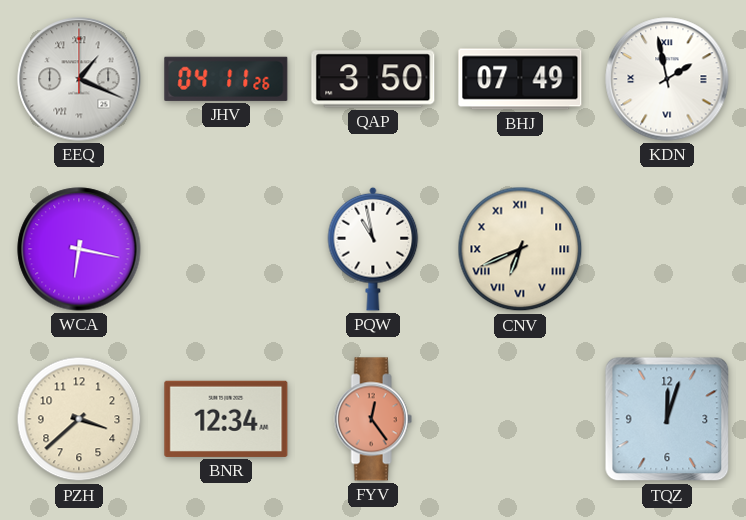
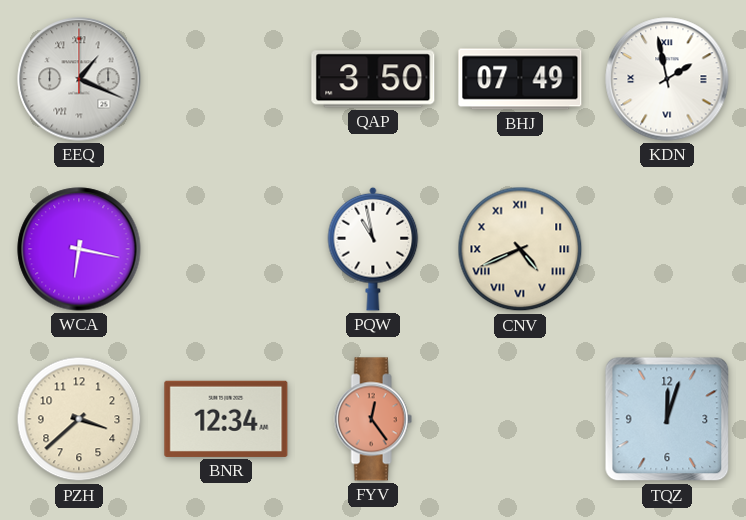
JHV: 04:11 -> none (226, 79)
CNV: 6:41 -> 4:41 (520, 249)
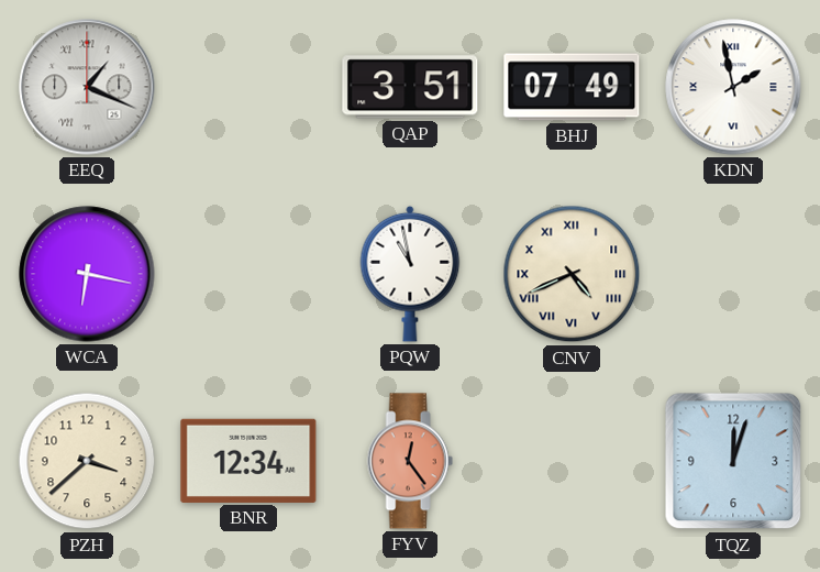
QAP: 3:50 -> 3:51 (410, 87)
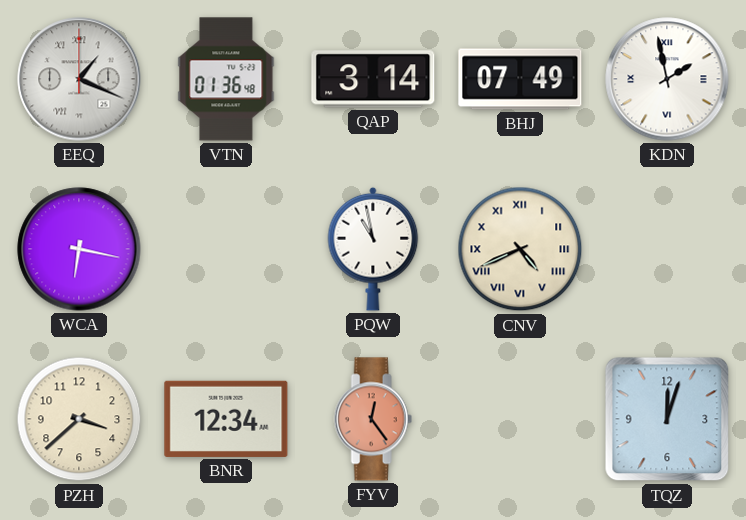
VTN: none -> 01:36 (226, 79)
QAP: 3:51 -> 3:14 (373, 79)
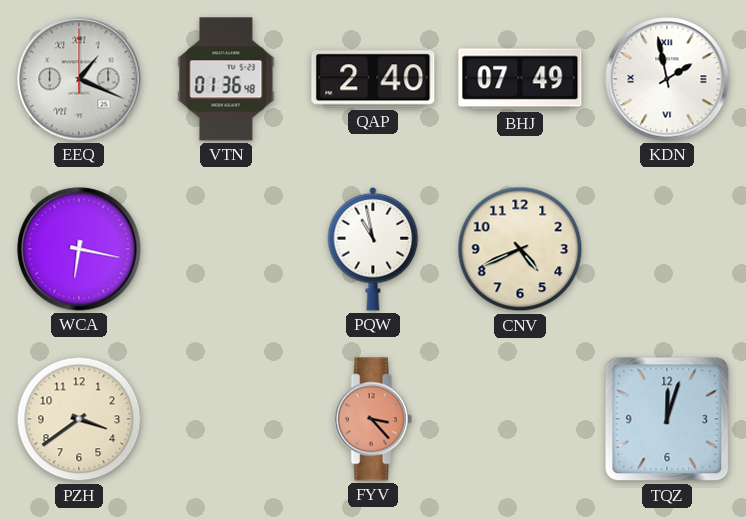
QAP: 3:14 -> 2:40 (373, 79)
CNV numerals: Roman -> Arabic (520, 249)
PZH: 3:38 -> 3:39 (79, 419)
BNR: 12:34 -> none (226, 419)
FYV: 12:24 -> 3:23 (373, 419)
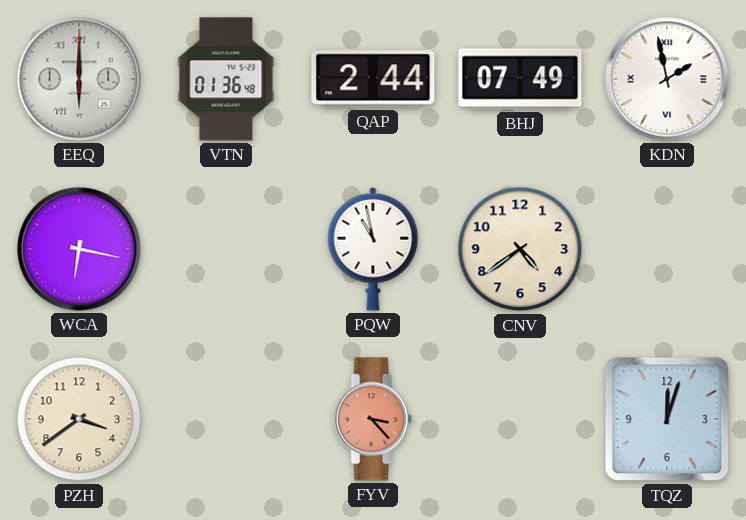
EEQ: 1:19 -> 6:00 (79, 79)
QAP: 2:40 -> 2:44 (373, 79)
CNV: 4:41 -> 4:39 (520, 249)
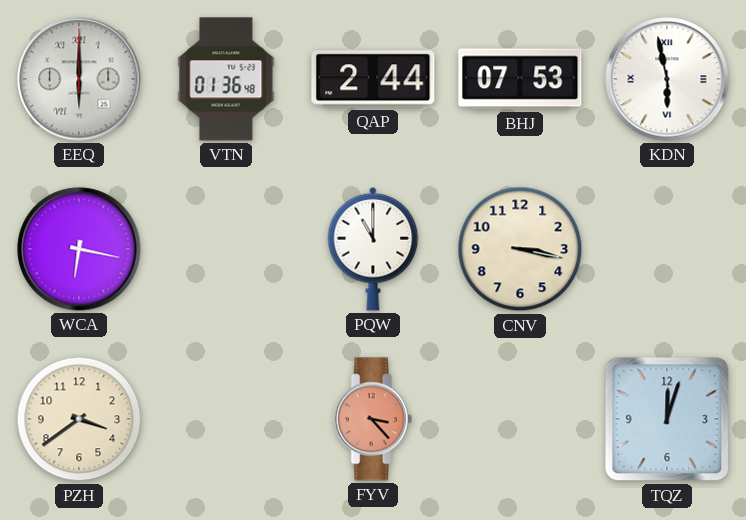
BHJ: 07:49 -> 07:53 (520, 79)
KDN: 1:58 -> 5:58 (667, 79)
PQW: 10:58 -> 11:00 (373, 249)
CNV: 4:39 -> 3:17 (520, 249)
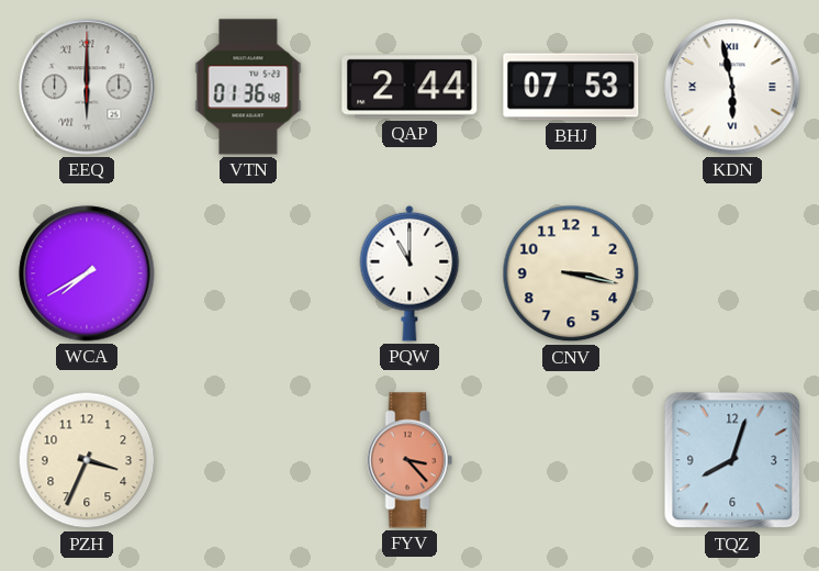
WCA: 6:17 -> 7:40 (87, 273)
PZH: 3:39 -> 3:34 (87, 460)
TQZ: 12:03 -> 8:03 (732, 460)
